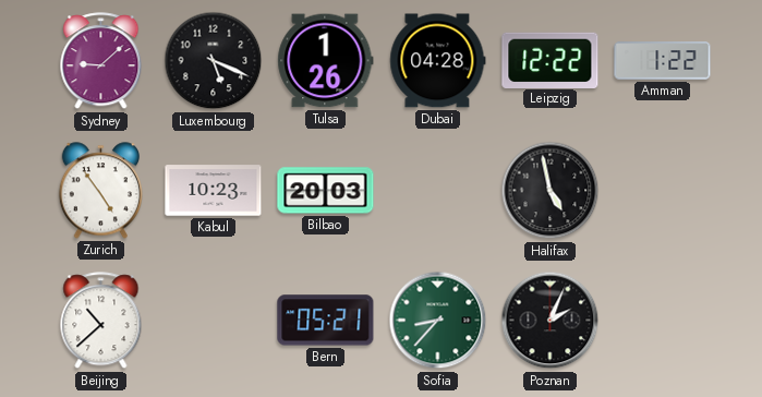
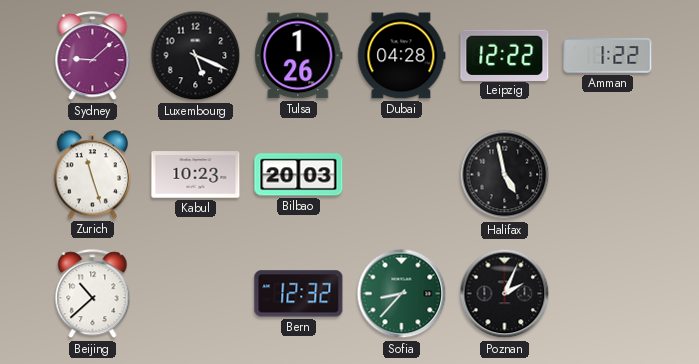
Zurich: 4:54 -> 11:27 (92, 175)
Bern: 05:21 -> 12:32 (299, 294)
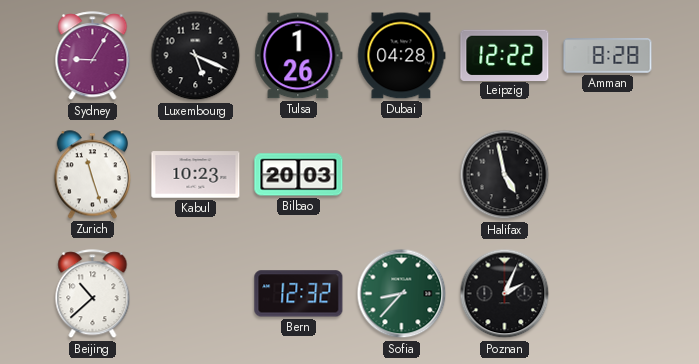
Sydney: 9:08 -> 9:05 (93, 56)
Amman: 1:22 -> 8:28 (608, 56)
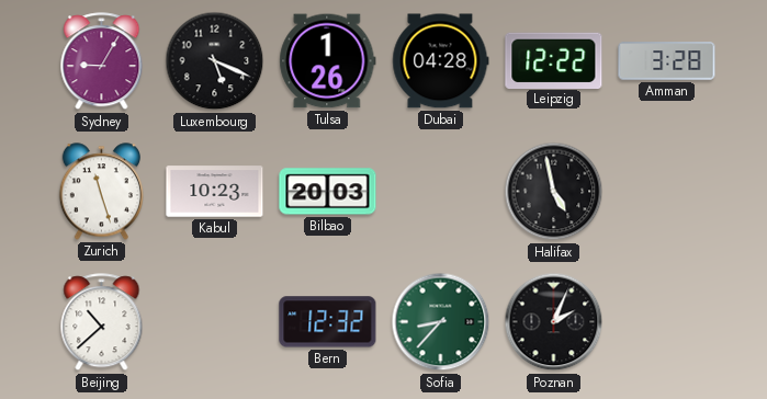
Amman: 8:28 -> 3:28 (667, 61)
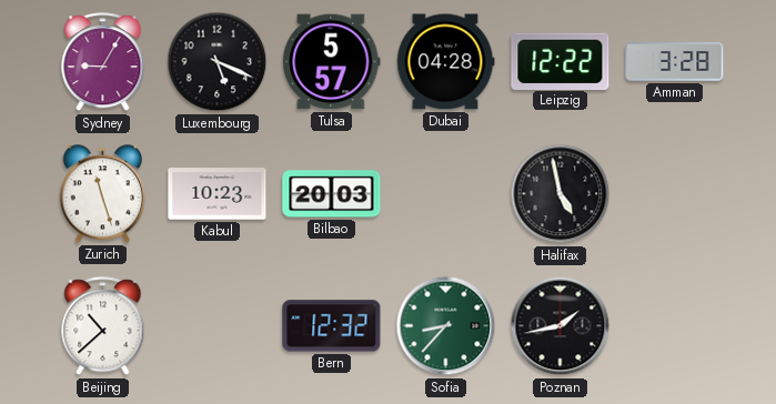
Tulsa: 1:26 -> 5:57 (332, 62)
Poznan: 2:04 -> 1:43 (561, 326)
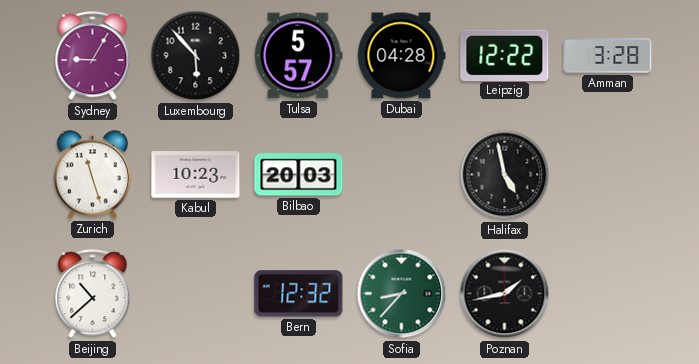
Luxembourg: 5:19 -> 5:53 (196, 56)
